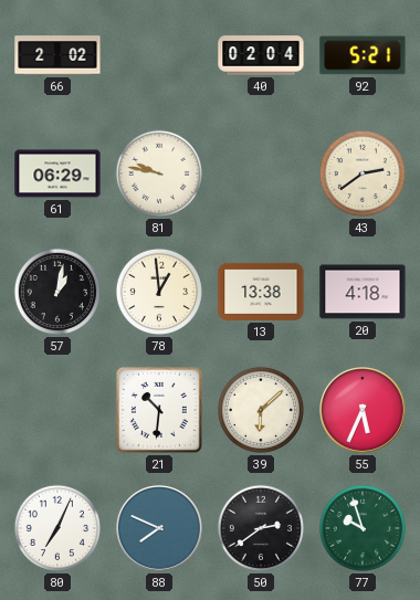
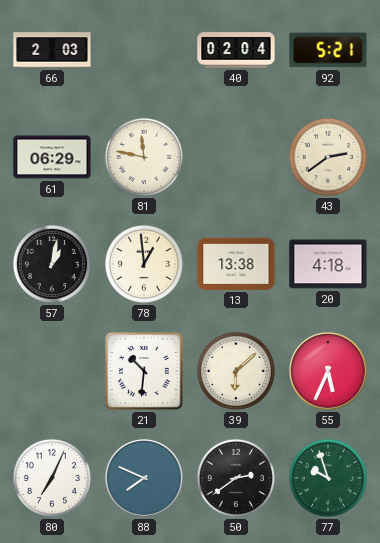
66: 2:02 -> 2:03 (52, 50)
81: 9:47 -> 11:47 (144, 157)
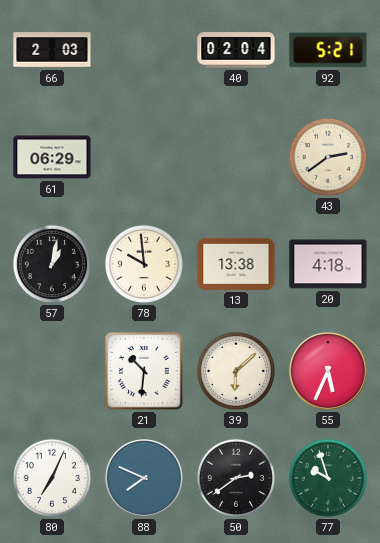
81: 11:47 -> none (144, 157)
78: 12:59 -> 9:59 (144, 264)
